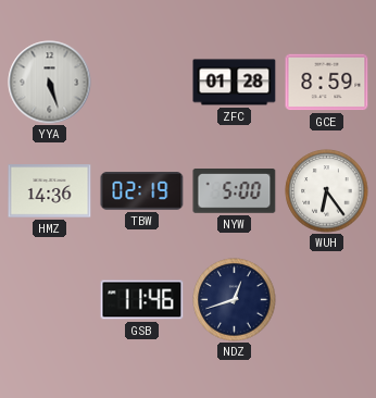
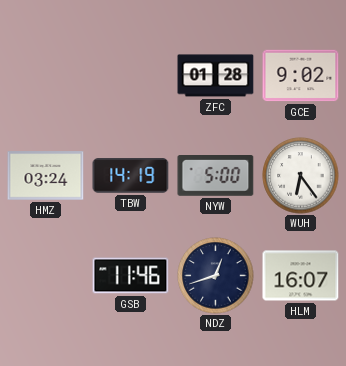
YYA: 5:27 -> none (50, 83)
GCE: 8:59 -> 9:02 (301, 76)
HMZ: 14:36 -> 03:24 (46, 176)
TBW: 02:19 -> 14:19 (131, 176)
HLM: none -> 16:07 (301, 276)
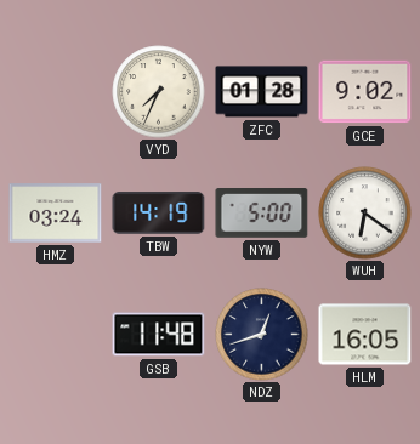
VYD: none -> 7:34 (159, 92)
WUH: 6:24 -> 6:21 (365, 214)
GSB: 11:46 -> 11:48 (159, 335)
HLM: 16:07 -> 16:05 (365, 335)
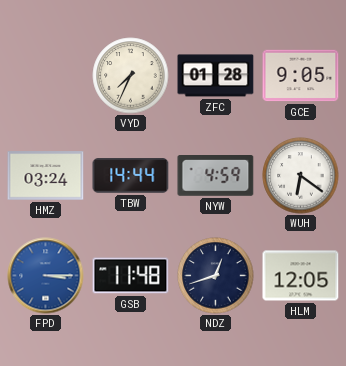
GCE: 9:02 -> 9:05 (301, 76)
TBW: 14:19 -> 14:44 (131, 176)
NYW: 5:00 -> 4:59 (216, 176)
FPD: none -> 3:15 (46, 276)
HLM: 16:05 -> 12:05 (301, 276)
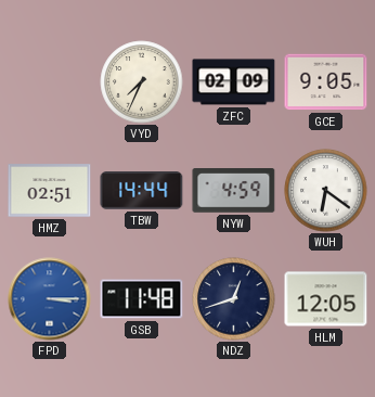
ZFC: 01:28 -> 02:09 (234, 82)
HMZ: 03:24 -> 02:51 (50, 191)
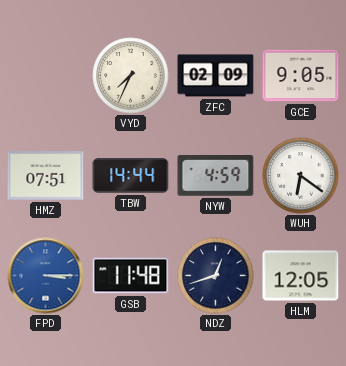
HMZ: 02:51 -> 07:51 (46, 176)
